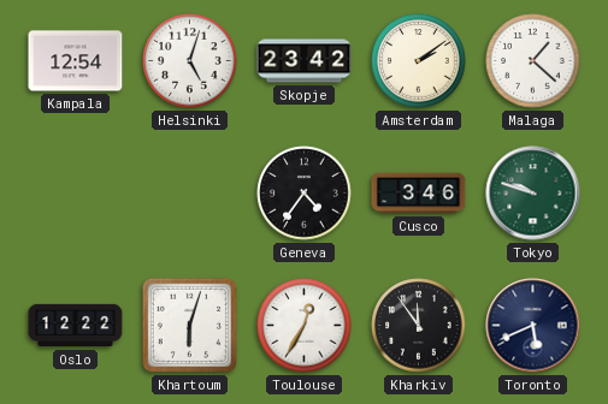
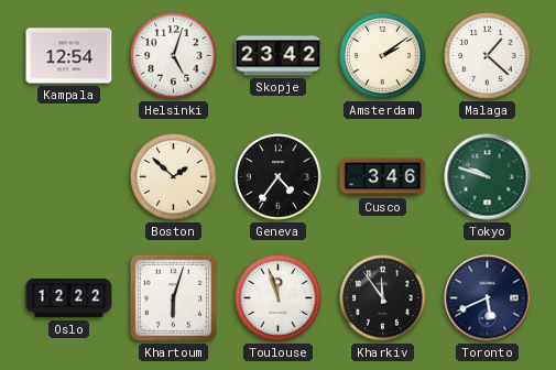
Boston: none -> 1:52 (174, 177)
Toulouse: 12:35 -> 11:57 (279, 298)
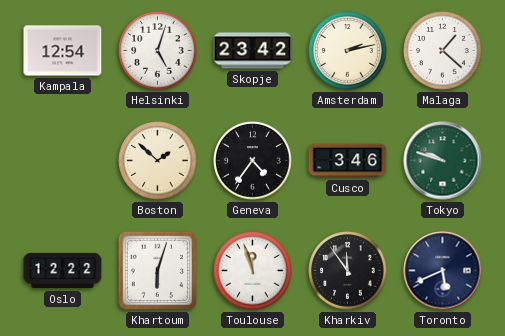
Amsterdam: 2:09 -> 2:13 (348, 51)
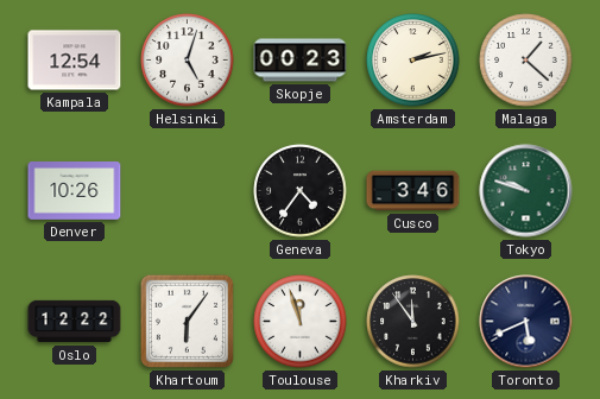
Skopje: 23:42 -> 00:23 (301, 61)
Denver: none -> 10:26 (75, 191)
Boston: 1:52 -> none (158, 161)
Khartoum: 6:03 -> 6:06 (187, 321)
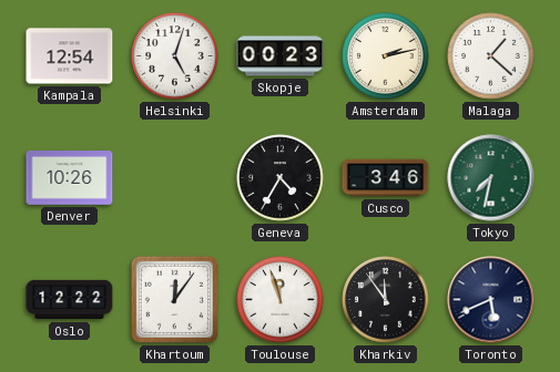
Geneva: 4:36 -> 4:35 (281, 178)
Tokyo: 9:48 -> 7:32 (491, 178)
Khartoum: 6:06 -> 12:06 (174, 299)
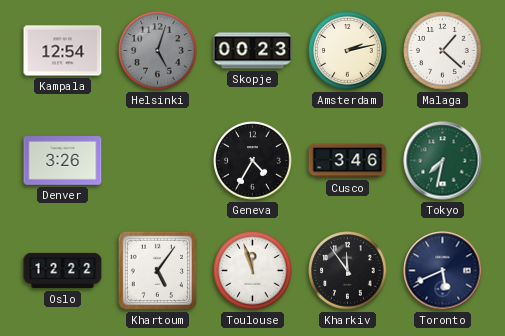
Helsinki dial: white -> grey (158, 51)
Denver: 10:26 -> 3:26 (63, 161)
Khartoum: 12:06 -> 5:06 (157, 270)
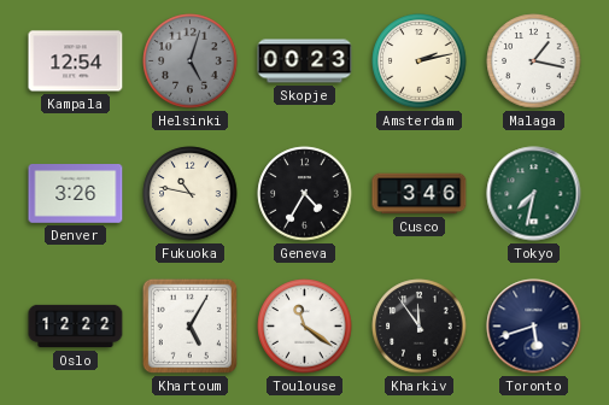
Malaga: 1:22 -> 1:17 (534, 61)
Fukuoka: none -> 10:47 (191, 194)
Khartoum: 5:06 -> 5:05 (189, 325)
Toulouse: 11:57 -> 11:21 (305, 327)
Toronto: 5:41 -> 5:42 (534, 327)
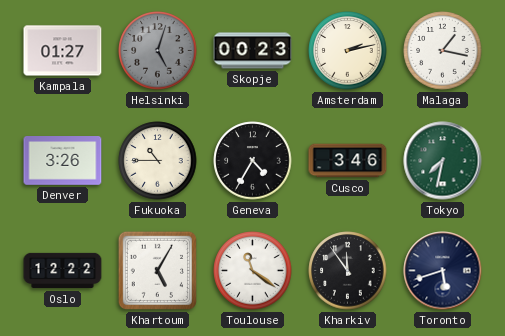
Kampala: 12:54 -> 01:27 (63, 51)
Fukuoka: 10:47 -> 10:45 (158, 161)
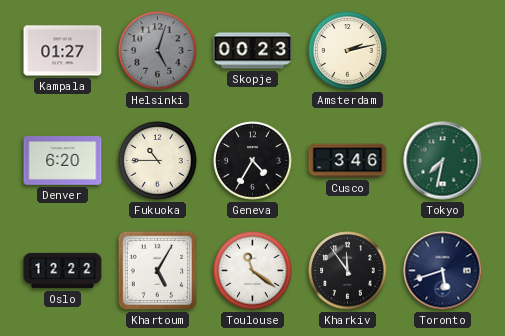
Malaga: 1:17 -> none (443, 51)
Denver: 3:26 -> 6:20 (63, 161)
